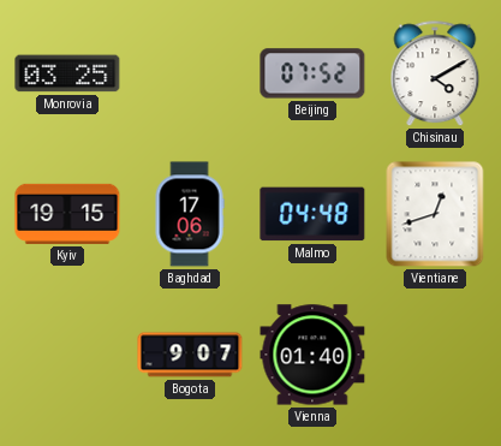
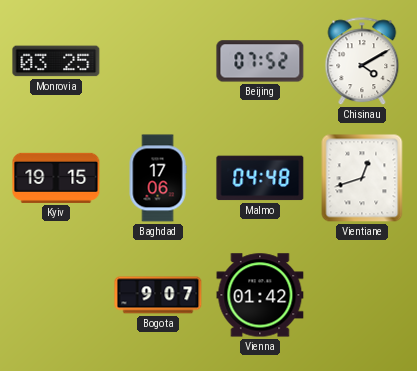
Vienna: 01:40 -> 01:42 (260, 295)
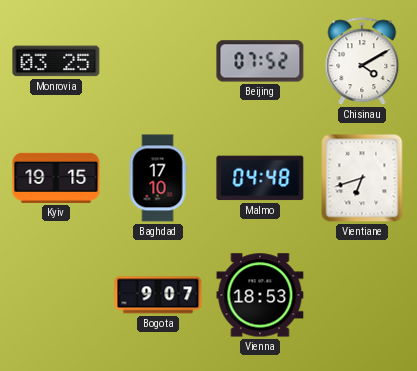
Baghdad: 17:06 -> 17:10 (158, 178)
Vientiane: 12:42 -> 6:42 (362, 178)
Vienna: 01:42 -> 18:53 (260, 295)
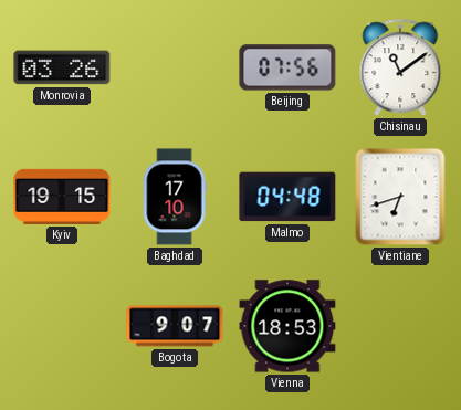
Monrovia: 03:25 -> 03:26 (62, 67)
Beijing: 07:52 -> 07:56 (287, 67)
Chisinau: 4:10 -> 11:09 (400, 69)
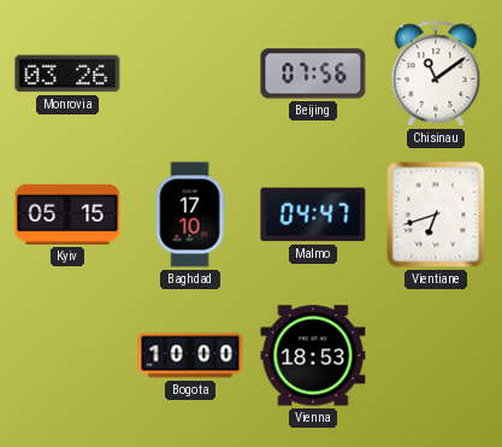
Kyiv: 19:15 -> 05:15 (67, 214)
Malmo: 04:48 -> 04:47 (313, 214)
Bogota: 9:07 -> 10:00 (190, 355)
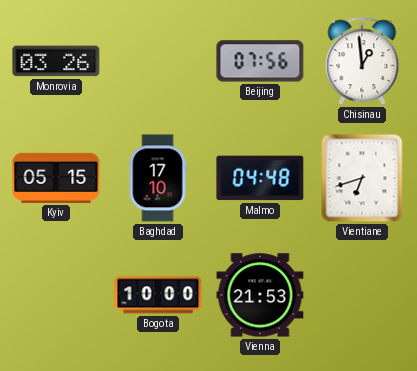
Chisinau: 11:09 -> 12:59 (362, 62)
Malmo: 04:47 -> 04:48 (260, 178)
Vienna: 18:53 -> 21:53 (260, 295)
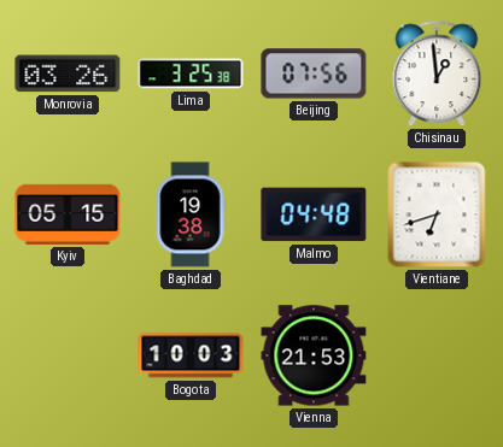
Lima: none -> 3:25 (191, 73)
Baghdad: 17:10 -> 19:38 (191, 214)
Bogota: 10:00 -> 10:03 (191, 355)
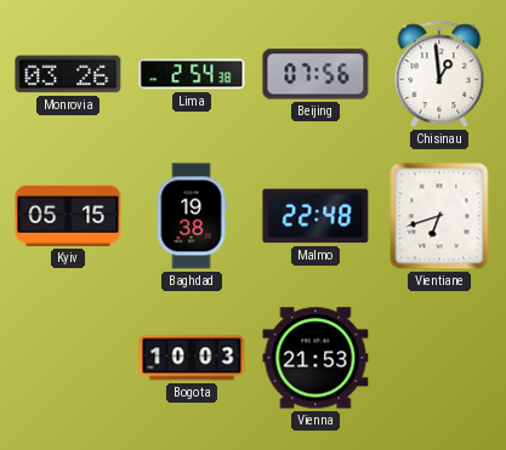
Lima: 3:25 -> 2:54 (192, 74)
Malmo: 04:48 -> 22:48 (315, 216)
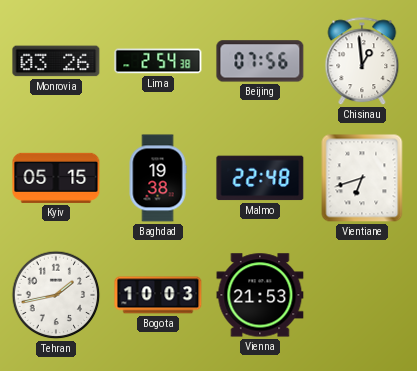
Tehran: none -> 1:43 (56, 295)
